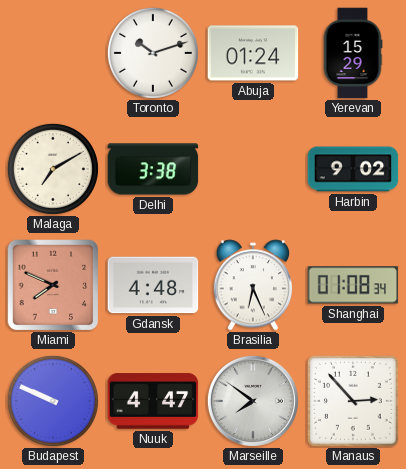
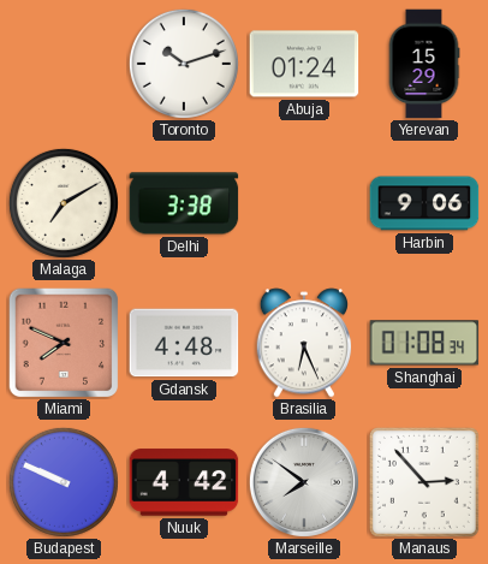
Harbin: 9:02 -> 9:06 (424, 203)
Nuuk: 4:47 -> 4:42 (184, 482)
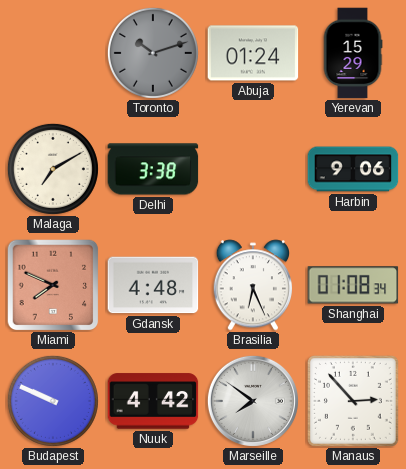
Toronto dial: white -> grey (153, 53)
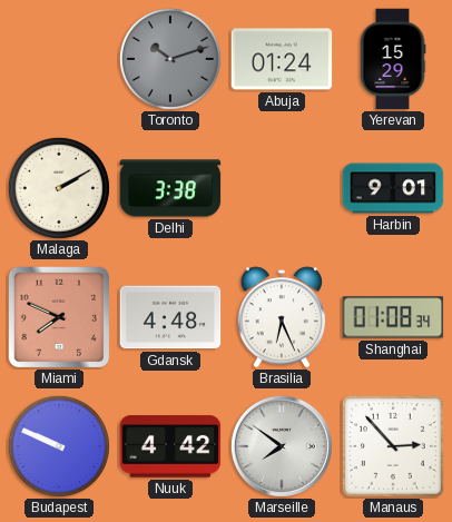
Malaga: 7:10 -> 2:10 (59, 188)
Harbin: 9:06 -> 9:01 (393, 188)
